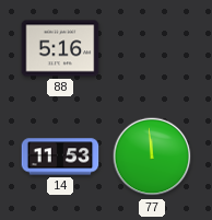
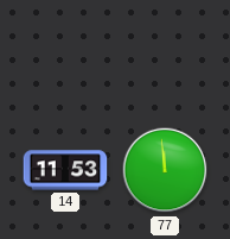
88: 5:16 -> none (60, 48)
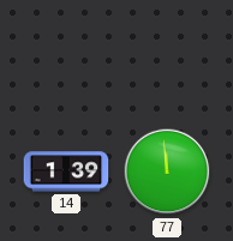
14: 11:53 -> 1:39 (66, 171)
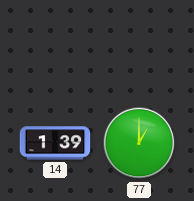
77: 11:59 -> 1:00 (139, 143)
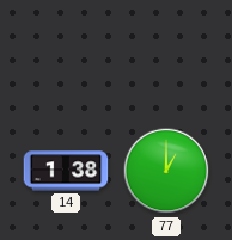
14: 1:39 -> 1:38 (66, 171)
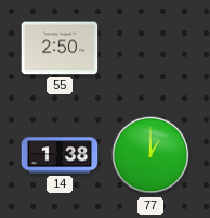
55: none -> 2:50 (60, 48)
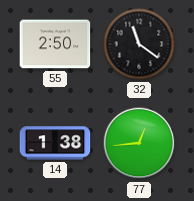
32: none -> 11:21 (139, 44)
77: 1:00 -> 12:44 (139, 143)
